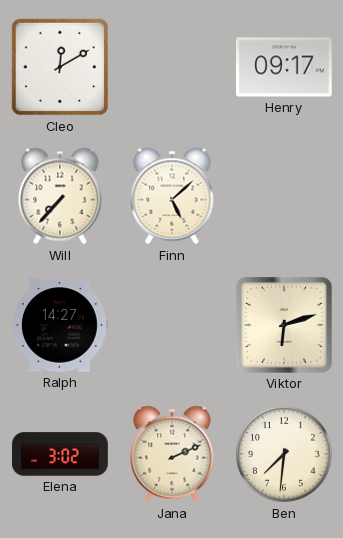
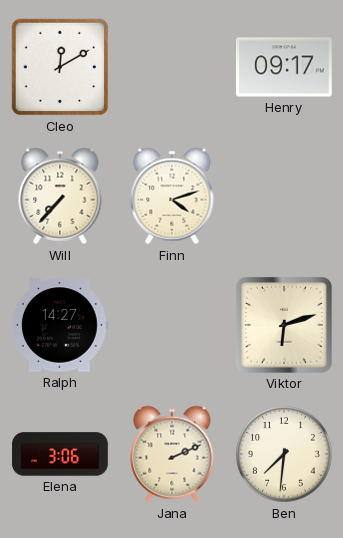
Finn: 5:08 -> 4:12 (172, 196)
Elena: 3:02 -> 3:06 (60, 454)
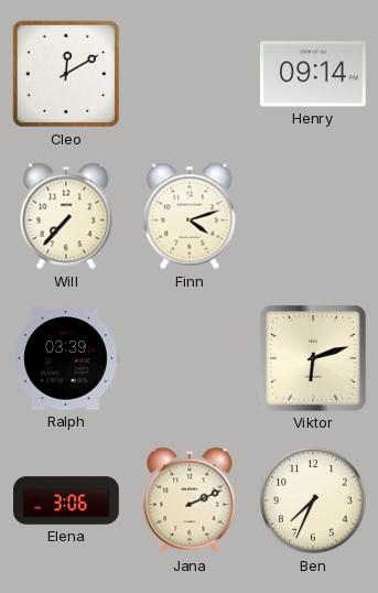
Henry: 09:17 -> 09:14 (313, 74)
Ralph: 14:27 -> 03:39 (66, 358)
Ben: 7:31 -> 7:34 (313, 500)
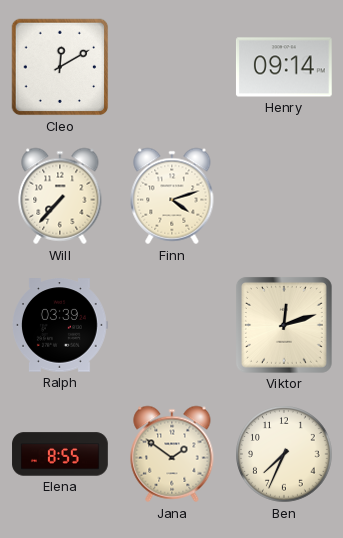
Viktor: 6:12 -> 12:12 (284, 325)
Elena: 3:06 -> 8:55 (60, 454)
Jana: 2:11 -> 1:51 (172, 454)
